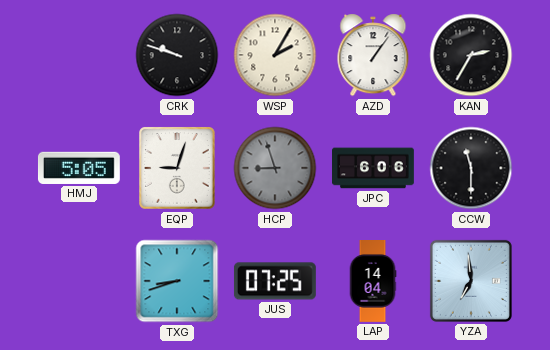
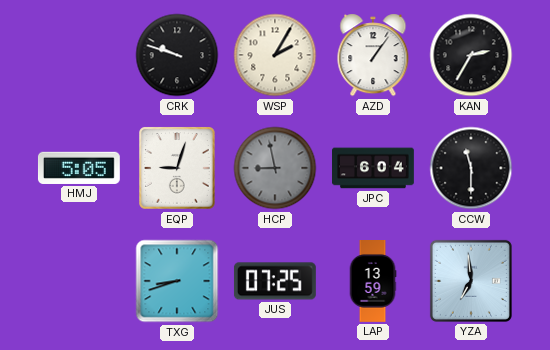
HCP: 8:57 -> 8:58 (275, 168)
JPC: 6:06 -> 6:04 (374, 168)
LAP: 14:04 -> 13:59 (373, 282)
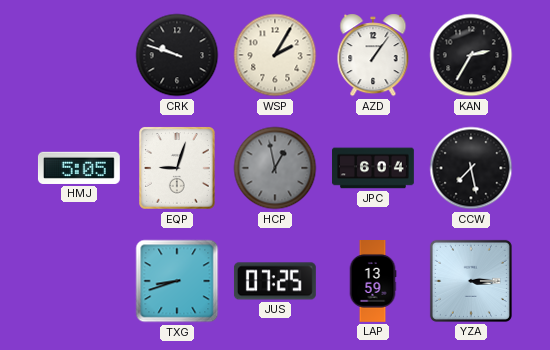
HCP: 8:58 -> 12:58 (275, 168)
CCW: 11:30 -> 7:28 (471, 168)
YZA: 6:59 -> 3:15 (471, 281)
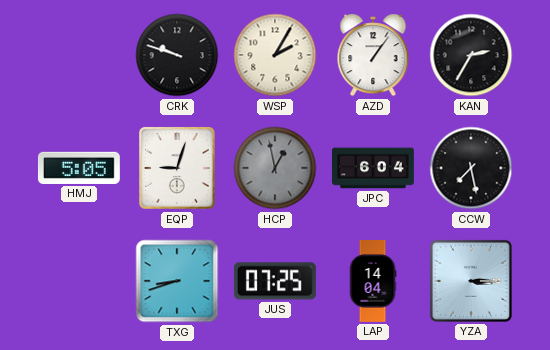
LAP: 13:59 -> 14:04 (373, 282)
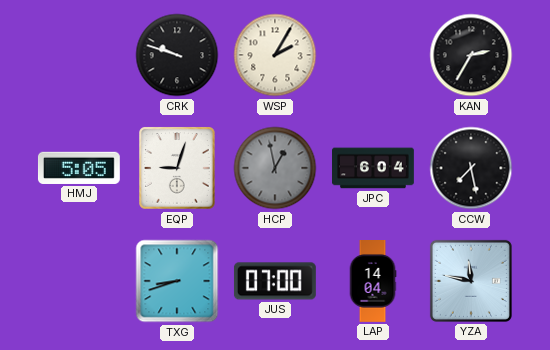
AZD: 1:06 -> none (373, 55)
JUS: 07:25 -> 07:00 (275, 281)
YZA: 3:15 -> 11:47 (471, 281)
